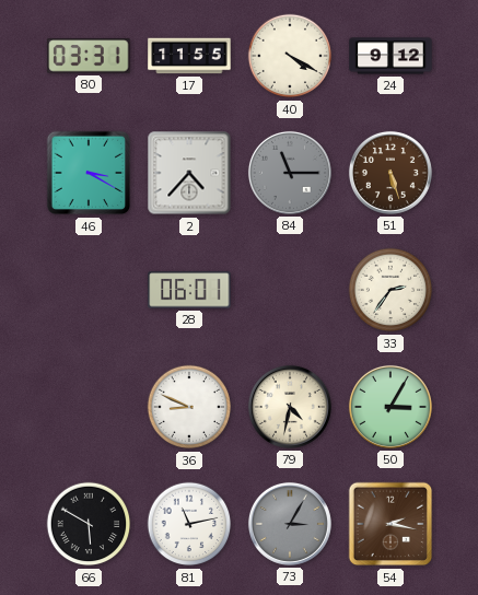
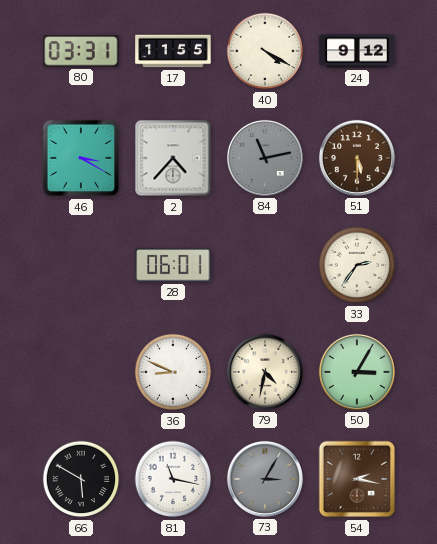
84: 11:15 -> 11:13 (265, 158)
51: 5:27 -> 5:30 (357, 158)
81: 11:13 -> 11:17 (173, 479)
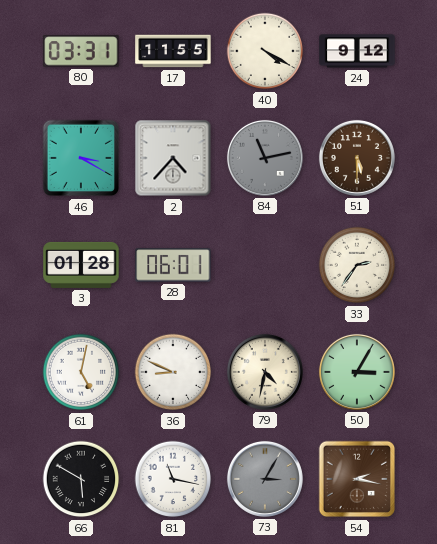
3: none -> 01:28 (81, 265)
61: none -> 5:02 (81, 372)
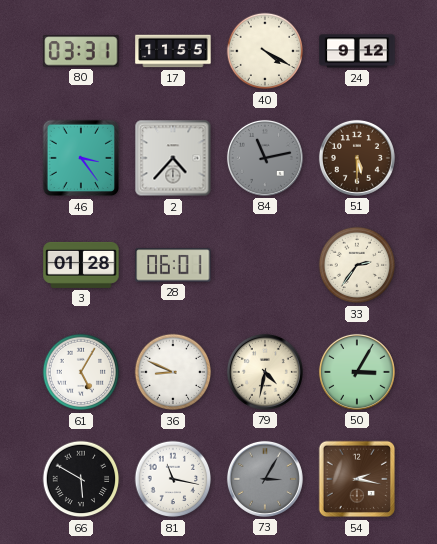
46: 3:20 -> 3:24 (81, 158)
61: 5:02 -> 5:05 (81, 372)
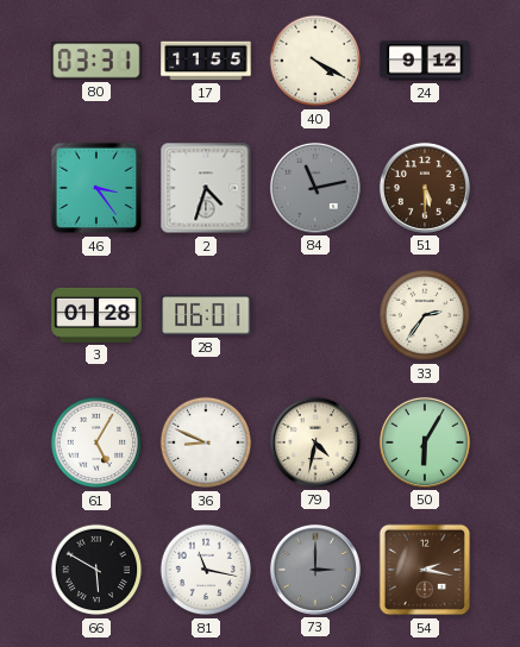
2: 4:37 -> 4:33 (206, 188)
50: 3:05 -> 6:05 (425, 442)
73: 3:05 -> 3:00 (315, 570)
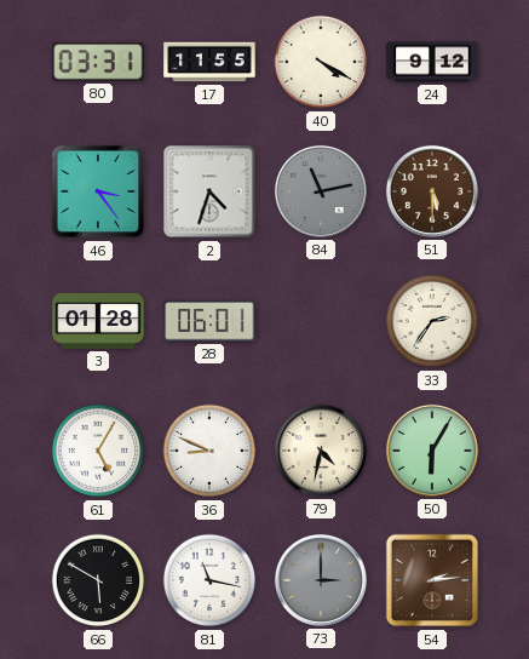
54: 2:17 -> 2:14 (432, 580)
